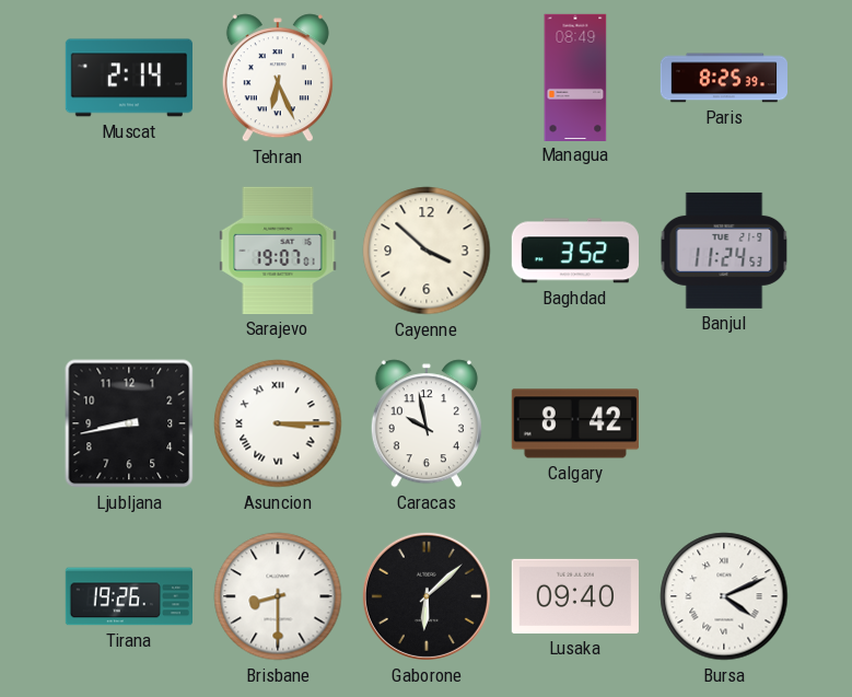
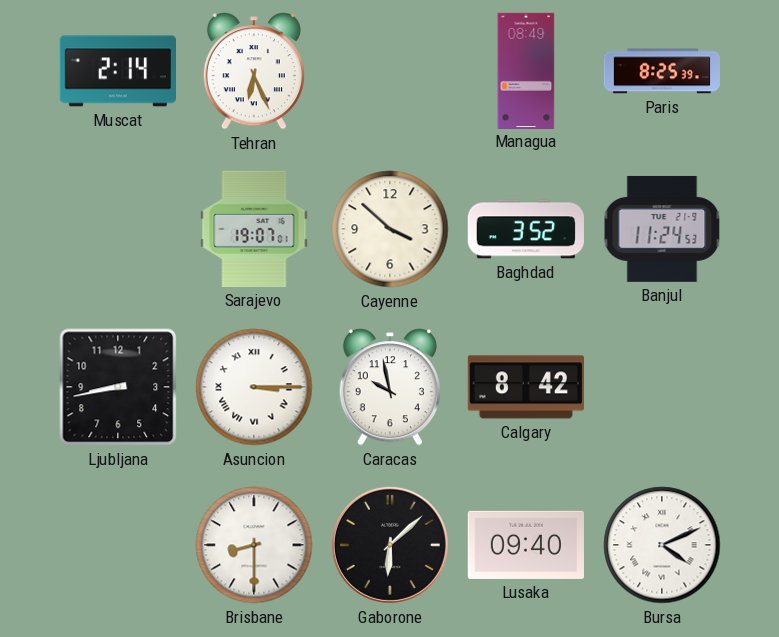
Tirana: 19:26 -> none (128, 596)
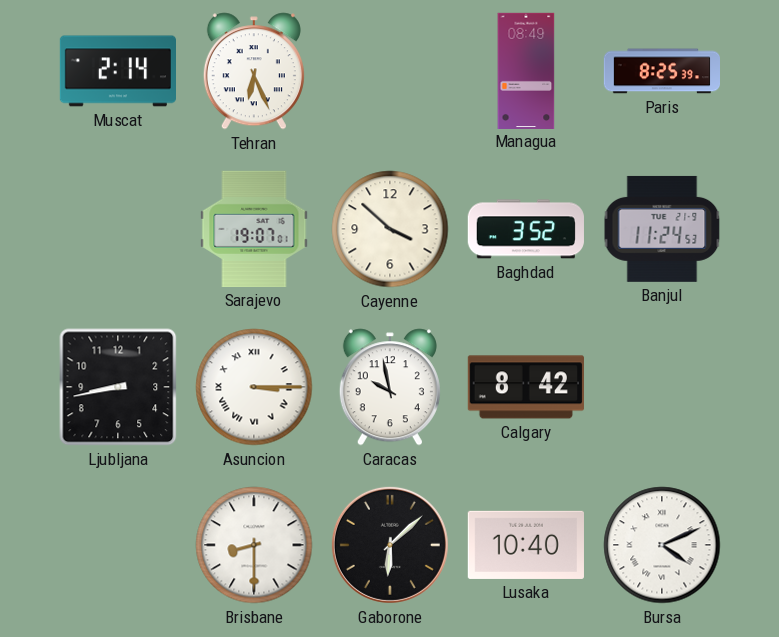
Lusaka: 09:40 -> 10:40 (526, 545)
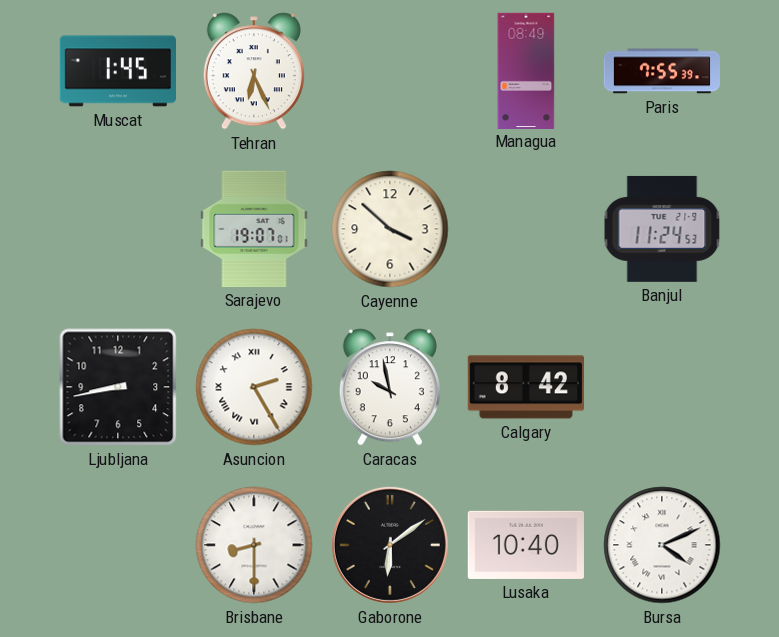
Muscat: 2:14 -> 1:45 (117, 71)
Paris: 8:25 -> 7:55 (661, 71)
Baghdad: 3:52 -> none (526, 229)
Asuncion: 3:15 -> 2:25 (254, 387)
Gaborone: 6:08 -> 6:09 (390, 545)
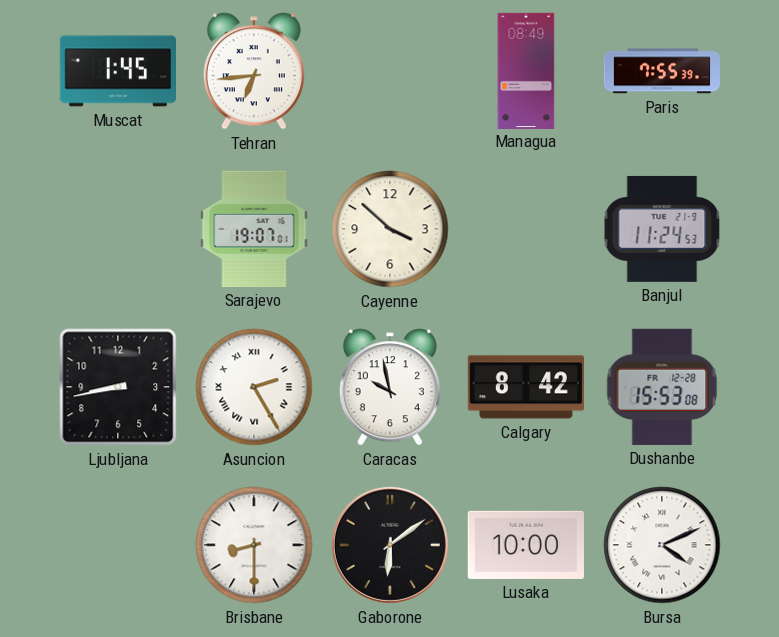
Tehran: 6:26 -> 6:44 (254, 71)
Dushanbe: none -> 15:53 (662, 387)
Lusaka: 10:40 -> 10:00 (526, 545)
